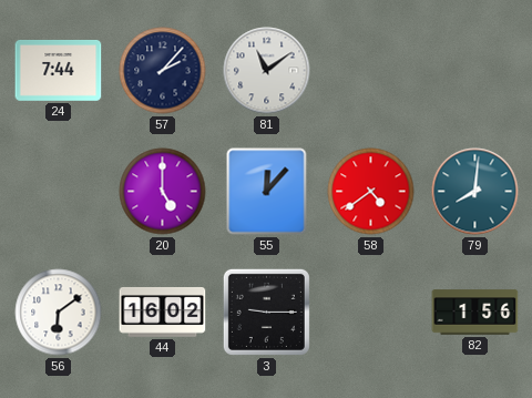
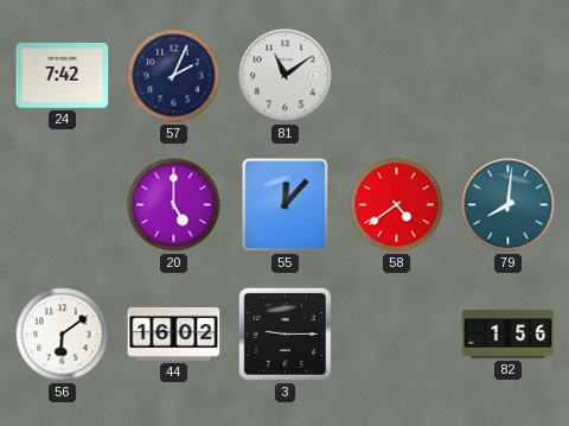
24: 7:44 -> 7:42 (63, 75)
57: 2:07 -> 2:04 (174, 76)
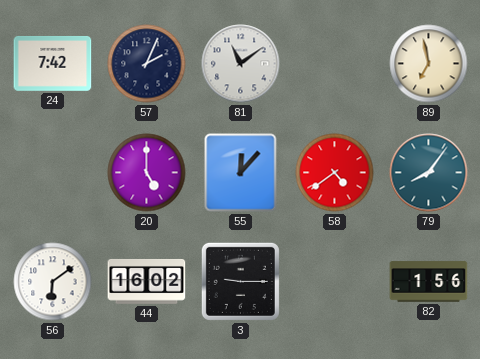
89: none -> 6:58 (429, 64)
79: 8:01 -> 8:06 (429, 173)
